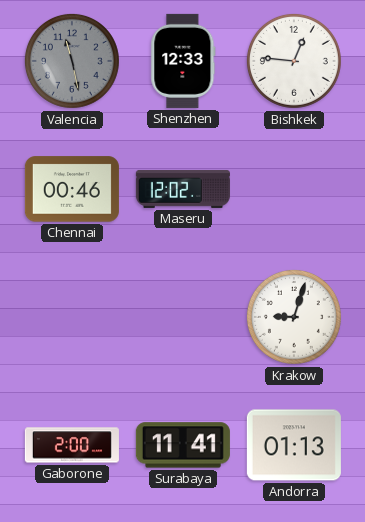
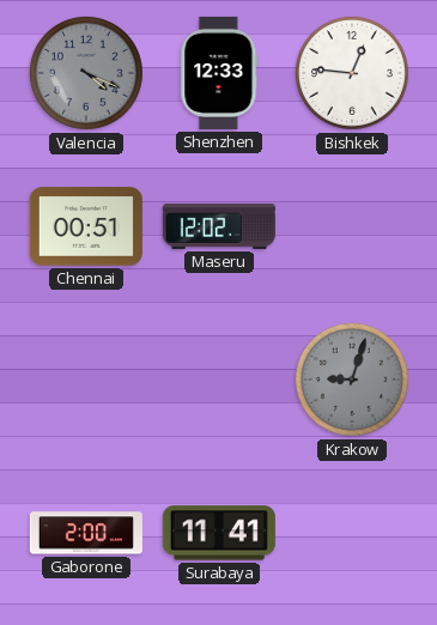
Valencia: 11:28 -> 4:19 (86, 73)
Chennai: 00:46 -> 00:51 (86, 226)
Krakow dial: white -> grey (352, 380)
Andorra: 01:13 -> none (294, 445)
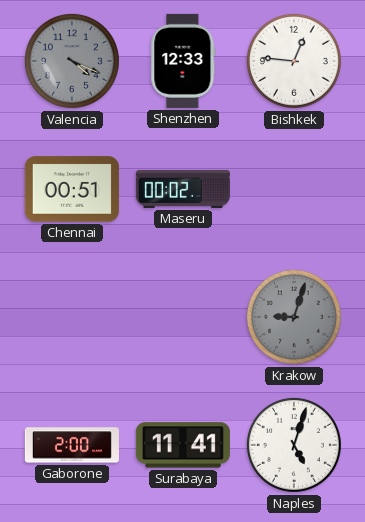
Maseru: 12:02 -> 00:02 (183, 189)
Naples: none -> 5:03 (294, 445)
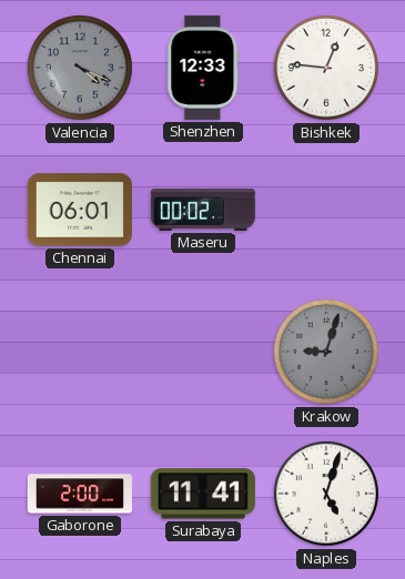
Chennai: 00:51 -> 06:01 (80, 210)
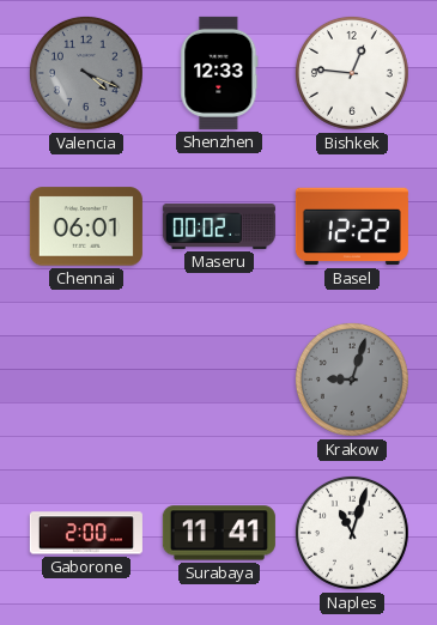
Basel: none -> 12:22 (352, 226)
Naples: 5:03 -> 11:03 (352, 533)
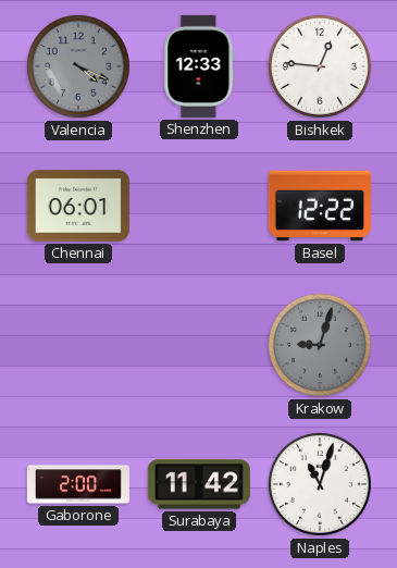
Maseru: 00:02 -> none (219, 226)
Surabaya: 11:41 -> 11:42 (199, 484)
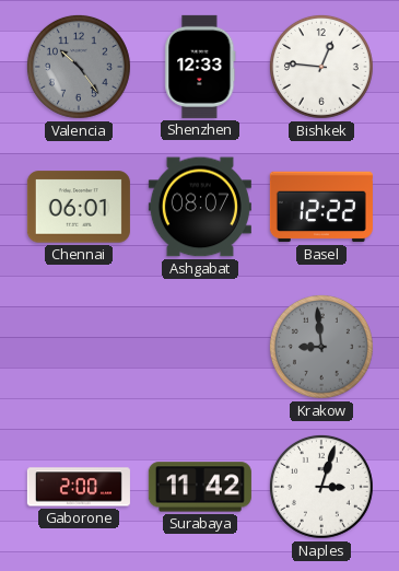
Valencia: 4:19 -> 10:24 (79, 67)
Ashgabat: none -> 08:07 (200, 207)
Krakow: 9:03 -> 8:59 (321, 347)
Naples: 11:03 -> 3:03 (321, 487)
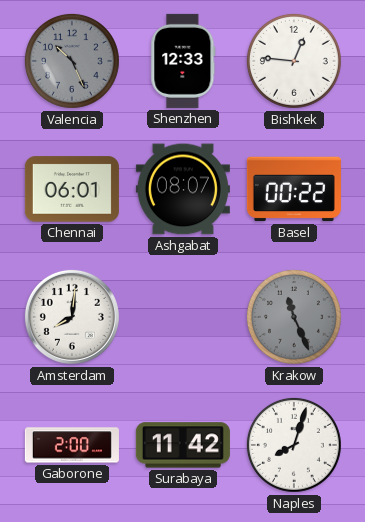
Valencia: 10:24 -> 10:26 (72, 61)
Basel: 12:22 -> 00:22 (294, 189)
Amsterdam: none -> 8:01 (72, 317)
Krakow: 8:59 -> 11:26 (294, 317)
Naples: 3:03 -> 8:03 (294, 445)
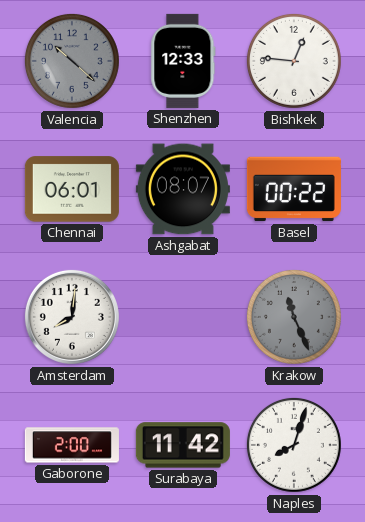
Valencia: 10:26 -> 10:22 (72, 61)
